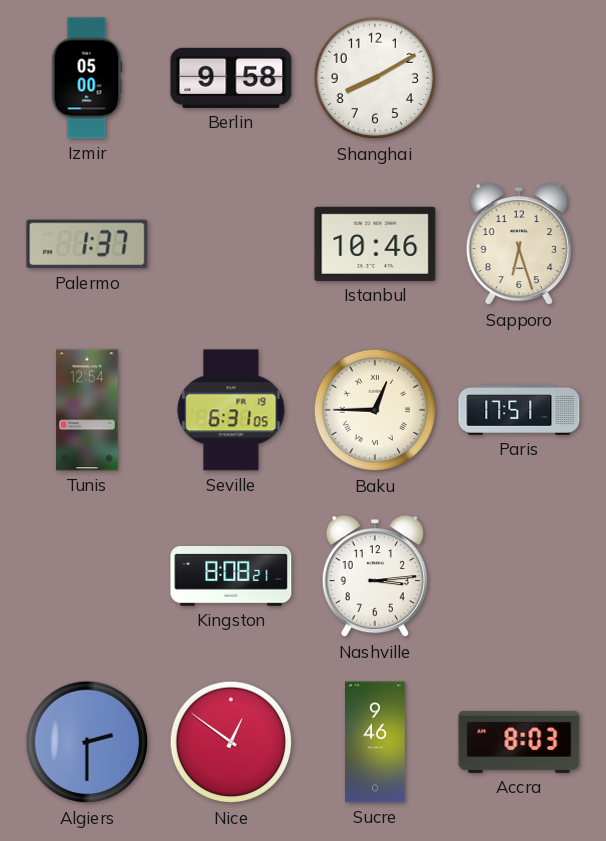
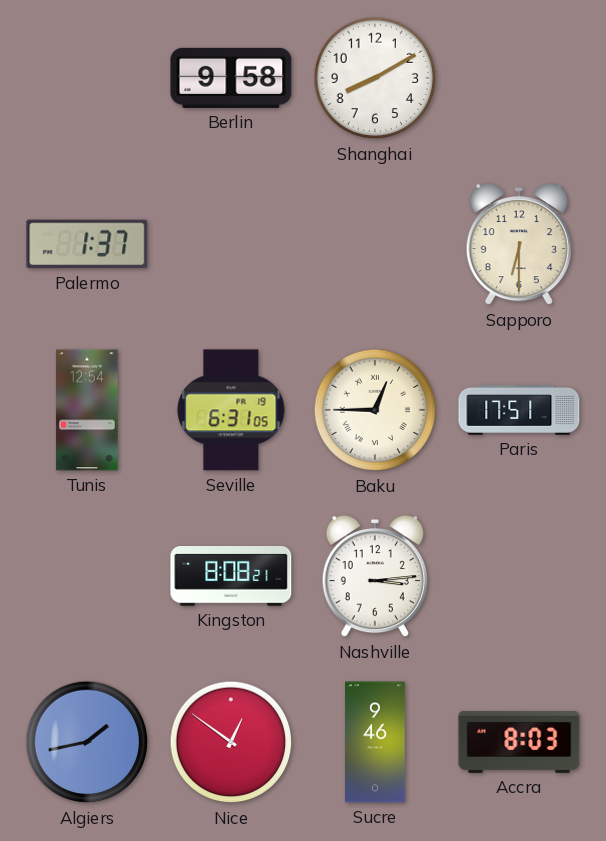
Izmir: 05:00 -> none (87, 78)
Istanbul: 10:46 -> none (375, 244)
Sapporo: 6:27 -> 6:30 (519, 244)
Algiers: 2:30 -> 1:43 (87, 742)
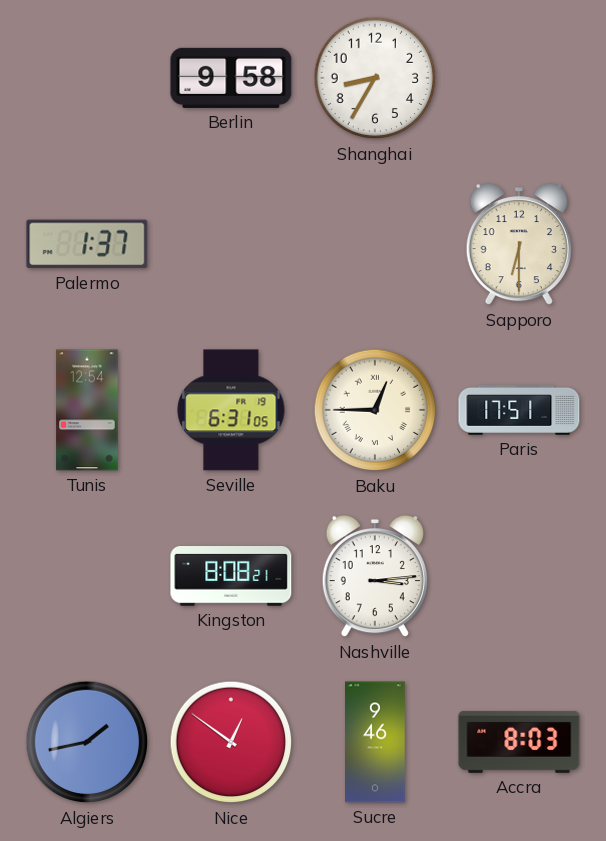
Shanghai: 8:10 -> 8:35 (375, 78)
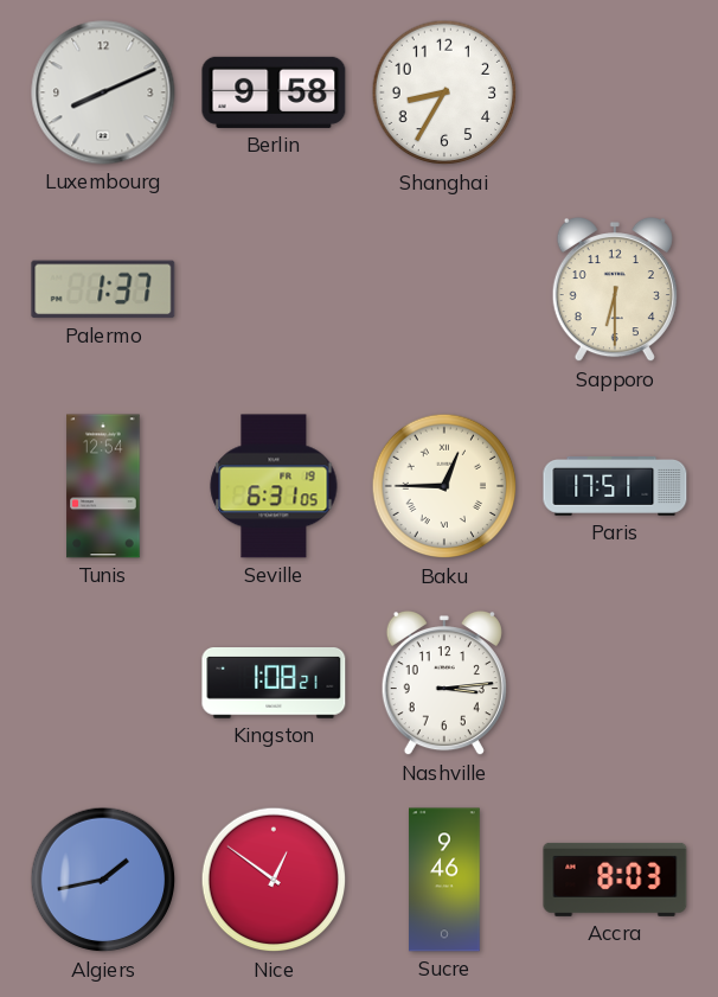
Luxembourg: none -> 8:11 (103, 92)
Kingston: 8:08 -> 1:08 (274, 684)
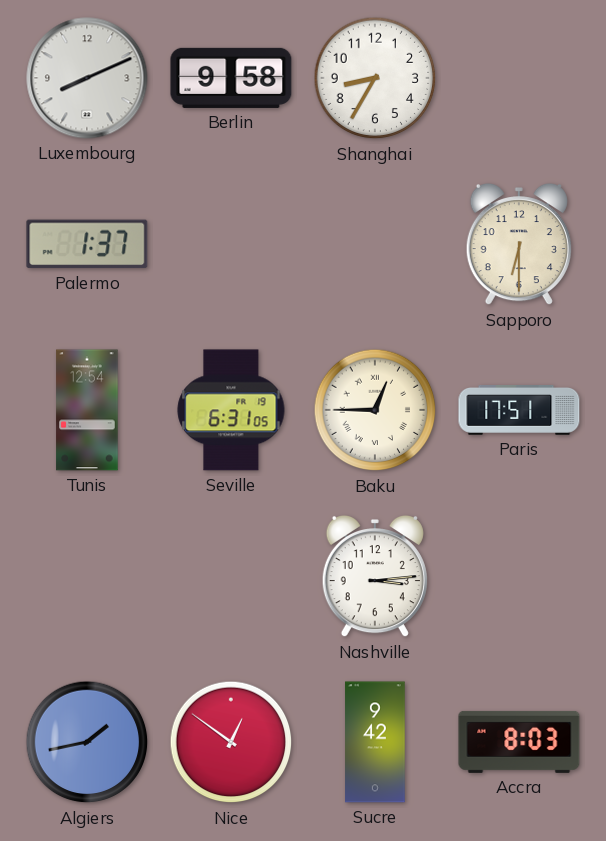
Kingston: 1:08 -> none (274, 684)
Sucre: 9:46 -> 9:42 (375, 742)
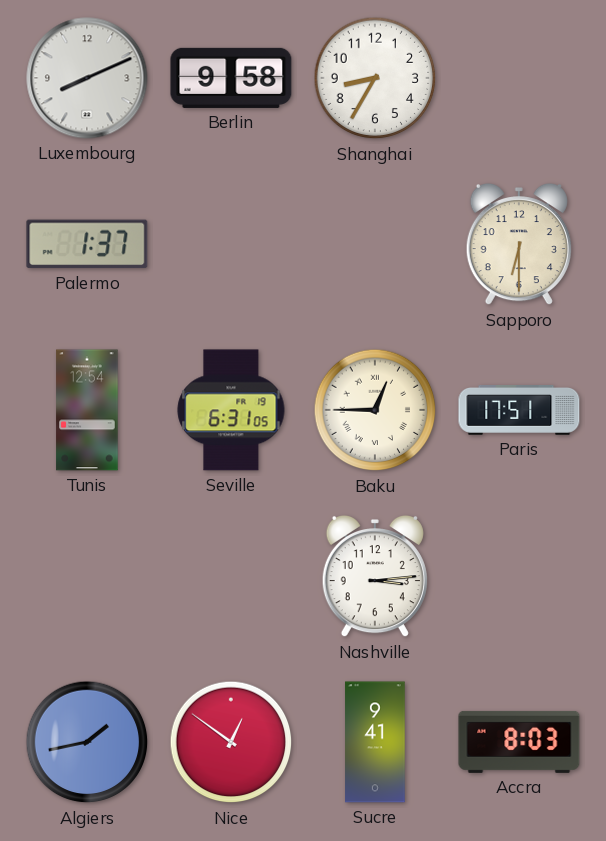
Sucre: 9:42 -> 9:41 (375, 742)
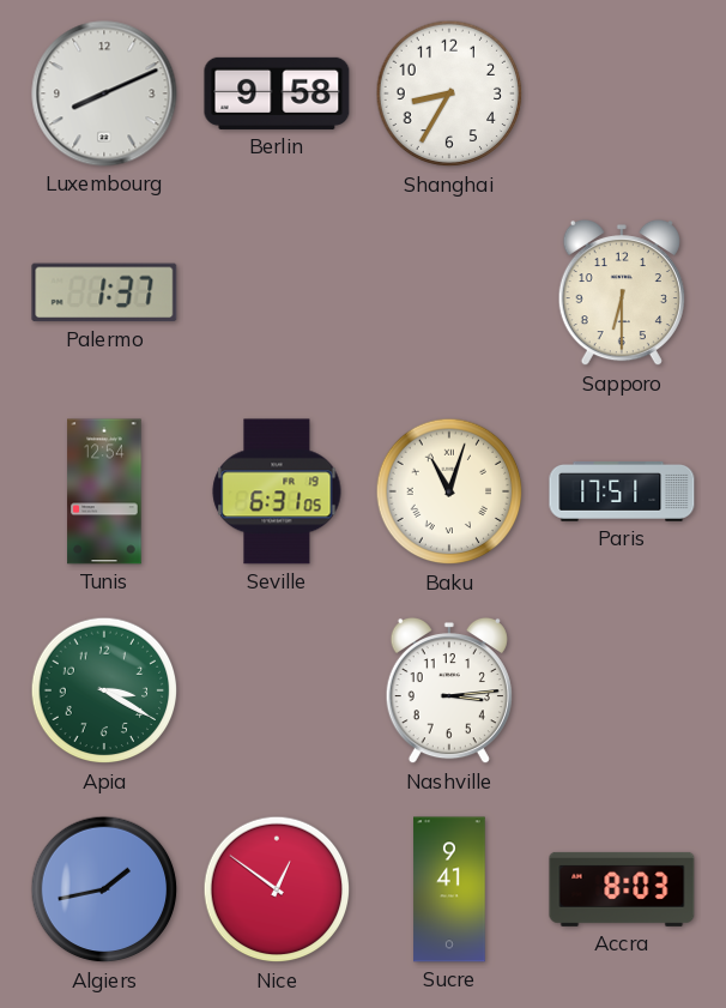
Baku: 12:45 -> 11:03 (449, 491)
Apia: none -> 3:20 (104, 690)
